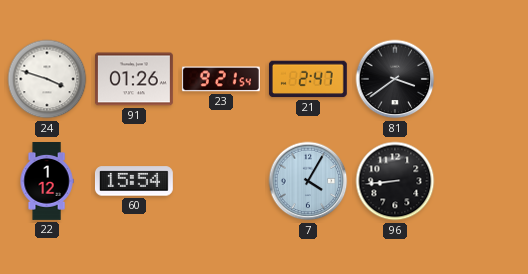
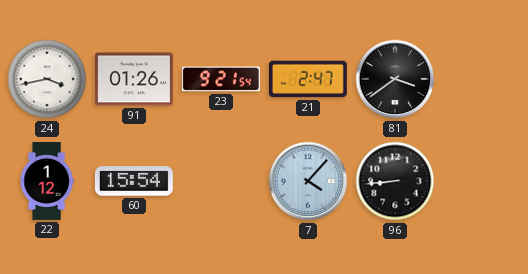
24: 3:48 -> 3:43 (47, 79)
7: 4:05 -> 4:07 (308, 181)
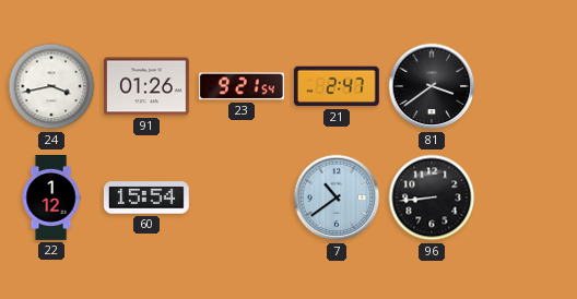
7: 4:07 -> 10:39 (337, 198)
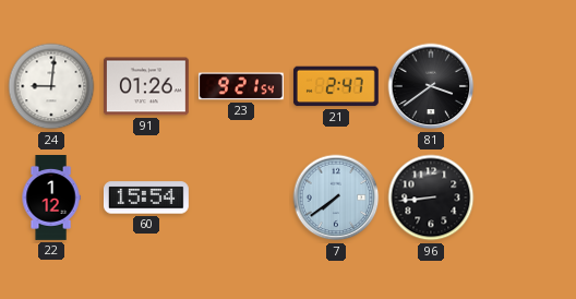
24: 3:43 -> 9:01 (51, 86)
7: 10:39 -> 7:39 (336, 198)
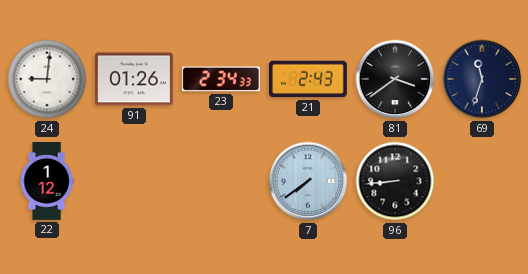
23: 9:21 -> 2:34 (221, 79)
21: 2:47 -> 2:43 (308, 79)
69: none -> 11:33 (482, 79)
60: 15:54 -> none (146, 198)
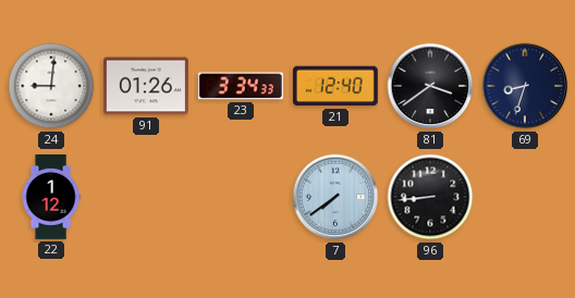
23: 2:34 -> 3:34 (241, 86)
21: 2:43 -> 12:40 (335, 86)
69: 11:33 -> 8:33 (525, 86)
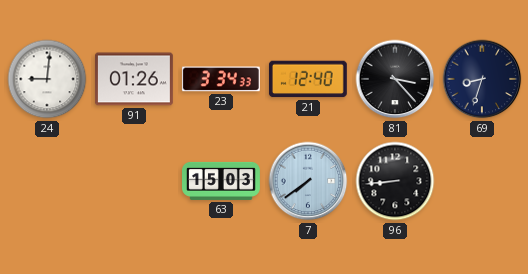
81: 3:39 -> 3:23 (395, 79)
22: 1:12 -> none (51, 198)
63: none -> 15:03 (222, 181)
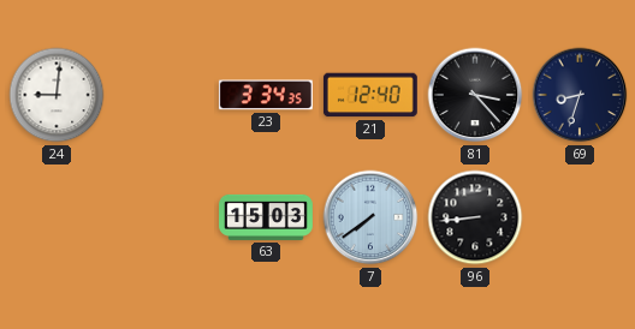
91: 01:26 -> none (134, 79)
23: 3:34:33 -> 3:34:35 (266, 95)
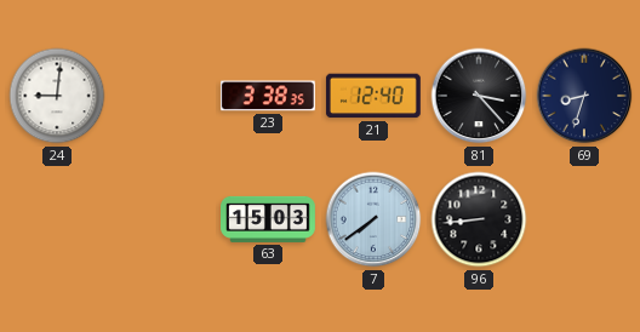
23: 3:34 -> 3:38 (268, 96)
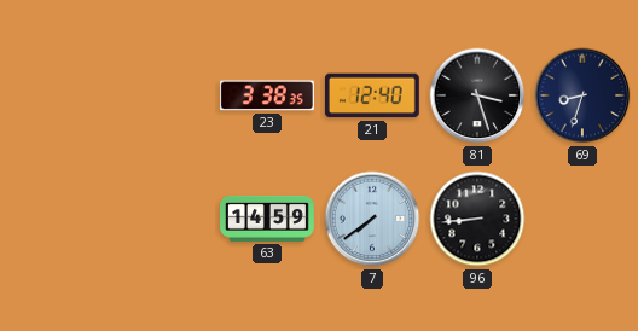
24: 9:01 -> none (57, 96)
81: 3:23 -> 3:27 (477, 95)
63: 15:03 -> 14:59 (268, 219)
